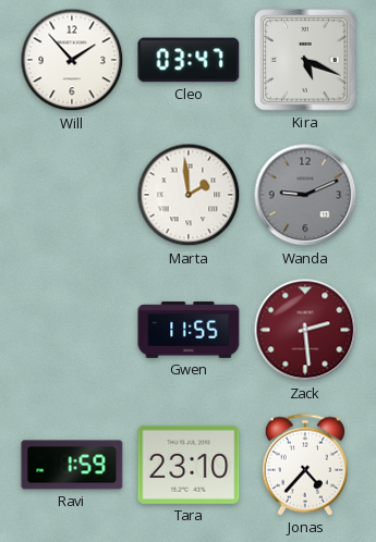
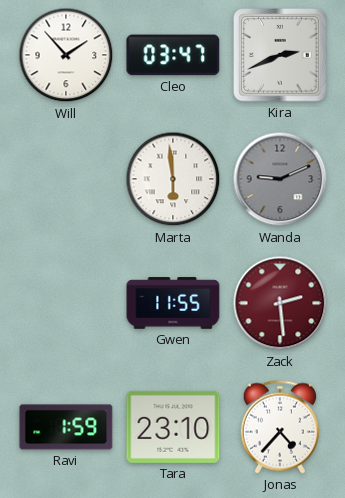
Kira: 5:19 -> 2:41 (281, 56)
Marta: 1:59 -> 5:59 (173, 179)
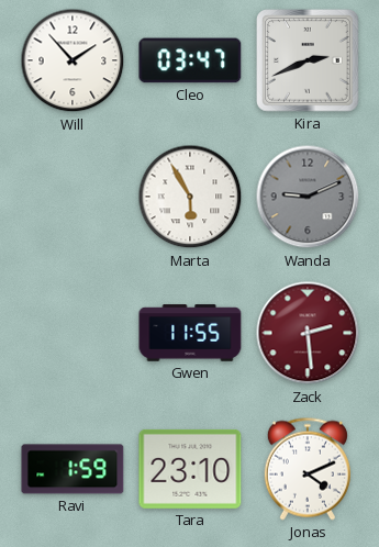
Marta: 5:59 -> 5:55 (190, 197)
Jonas: 4:37 -> 4:11 (308, 469)
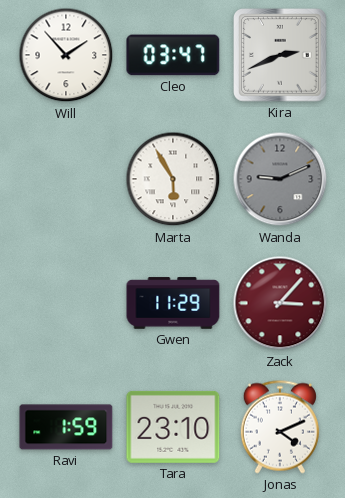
Gwen: 11:55 -> 11:29 (173, 303)
Zack: 2:29 -> 3:07 (280, 303)
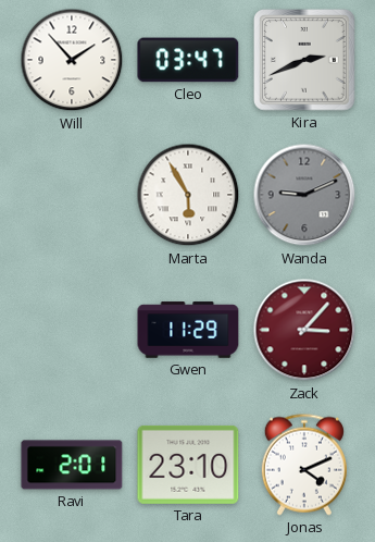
Ravi: 1:59 -> 2:01 (72, 465)
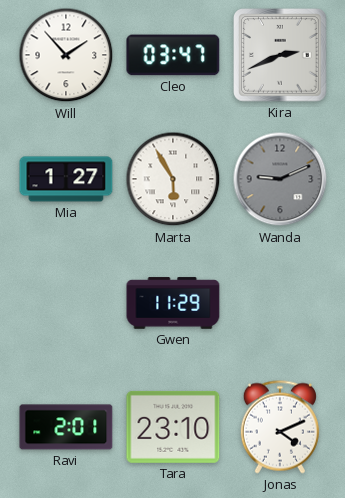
Mia: none -> 1:27 (66, 179)
Zack: 3:07 -> none (304, 330)
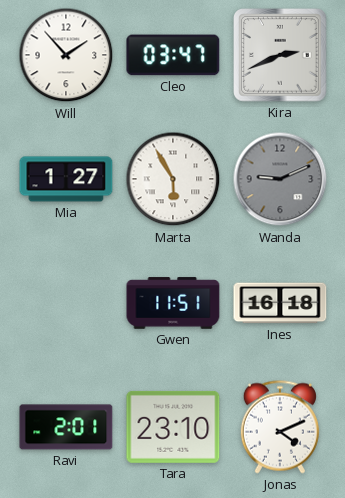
Gwen: 11:29 -> 11:51 (173, 303)
Ines: none -> 16:18 (280, 303)
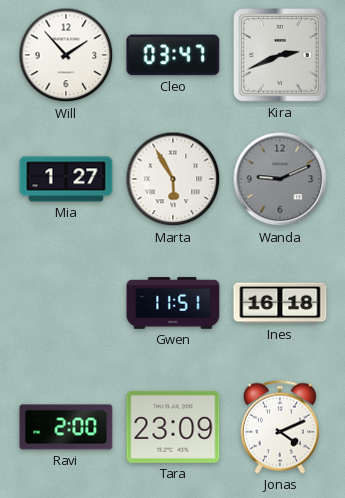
Ravi: 2:01 -> 2:00 (66, 427)
Tara: 23:10 -> 23:09 (173, 427)
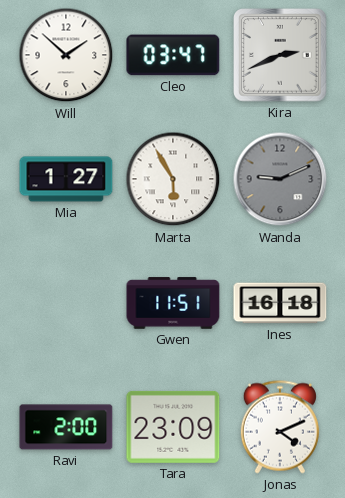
Will: 1:53 -> 1:52 (66, 55)
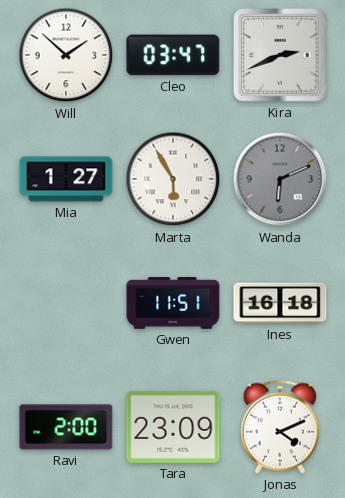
Wanda: 9:11 -> 6:11 (280, 179)
